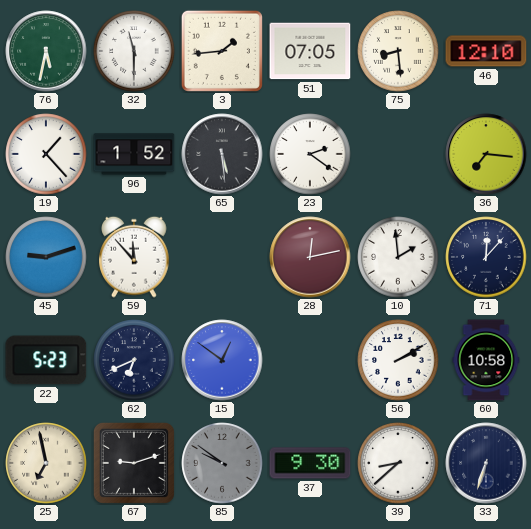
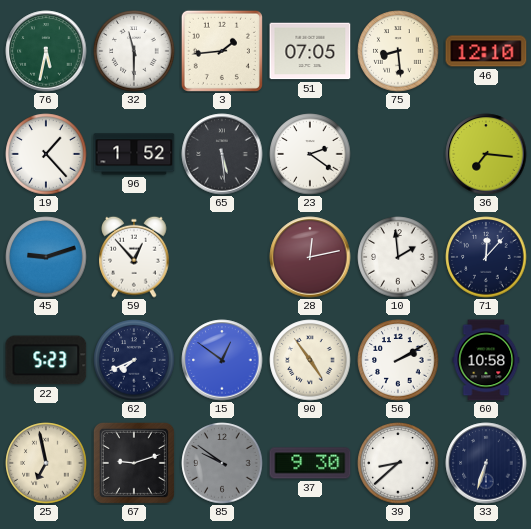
59: 11:53 -> 12:53 (135, 257)
62: 6:41 -> 7:41 (134, 360)
90: none -> 4:54 (310, 360)
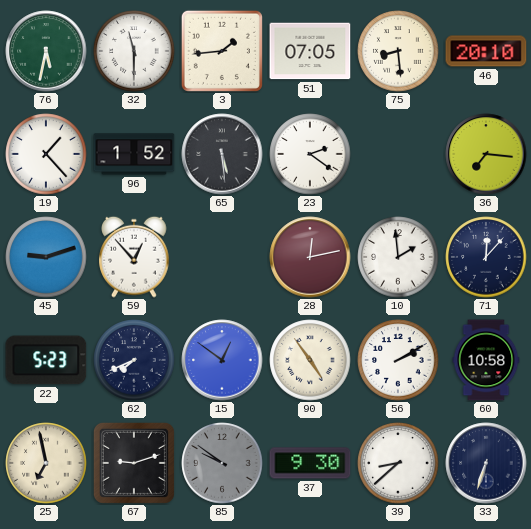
46: 12:10 -> 20:10 (486, 51)
